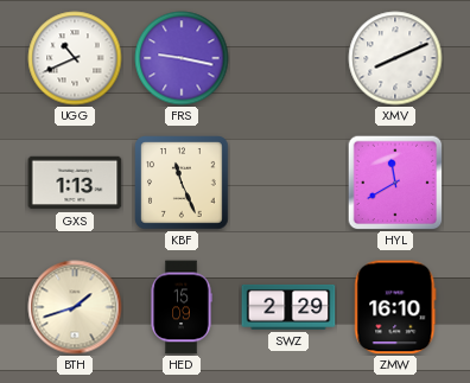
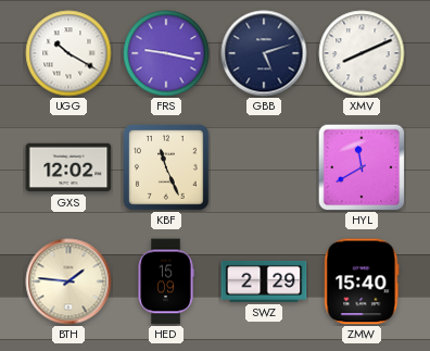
UGG: 10:41 -> 10:20 (68, 53)
GBB: none -> 5:12 (264, 53)
GXS: 1:13 -> 12:02 (68, 167)
BTH: 1:42 -> 1:46 (68, 281)
ZMW: 16:10 -> 15:40 (362, 281)
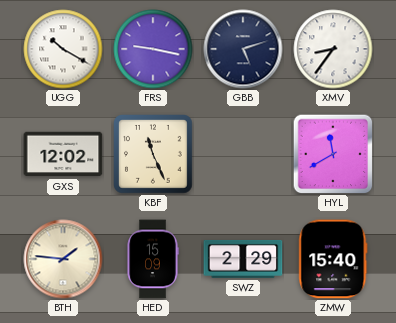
XMV: 8:11 -> 8:36 (333, 49)
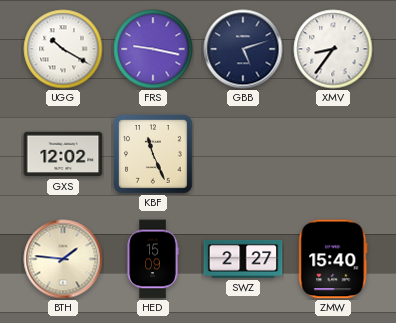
HYL: 11:40 -> none (333, 154)
SWZ: 2:29 -> 2:27 (243, 259)
